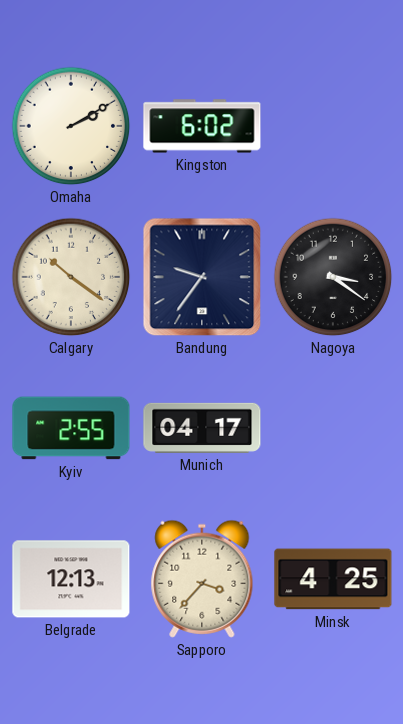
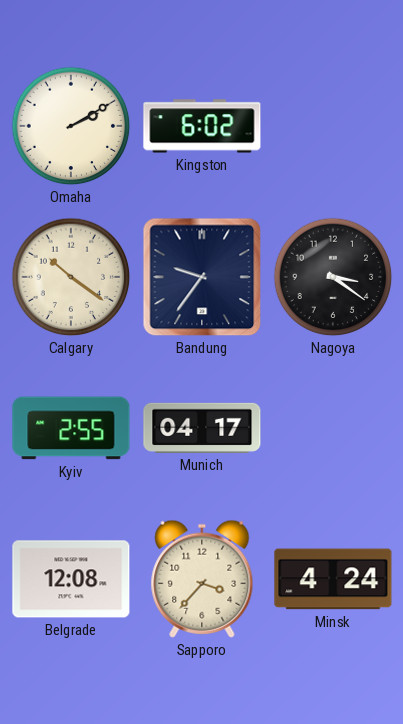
Belgrade: 12:13 -> 12:08 (71, 579)
Minsk: 4:25 -> 4:24 (333, 579)
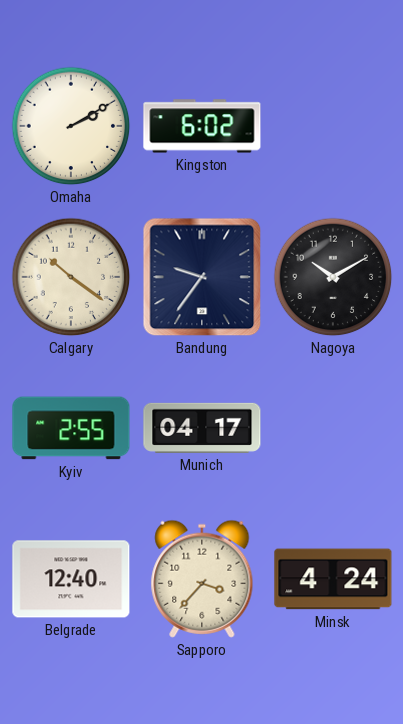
Nagoya: 3:21 -> 10:10 (333, 277)
Belgrade: 12:08 -> 12:40 (71, 579)
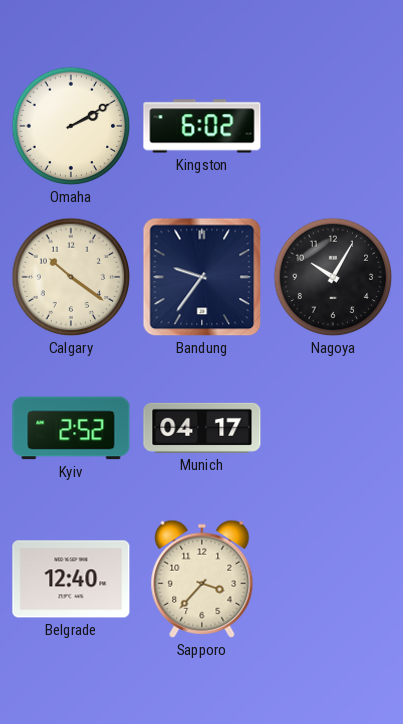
Nagoya: 10:10 -> 10:05 (333, 277)
Kyiv: 2:55 -> 2:52 (71, 428)
Minsk: 4:24 -> none (333, 579)
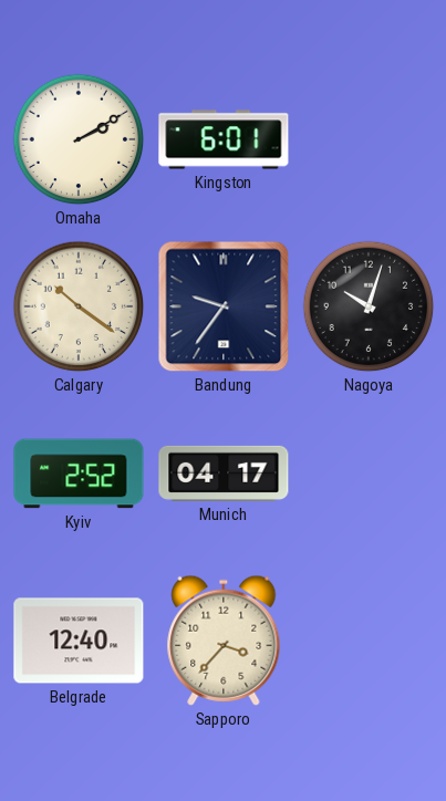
Kingston: 6:02 -> 6:01 (224, 139)
Nagoya: 10:05 -> 10:03 (369, 306)
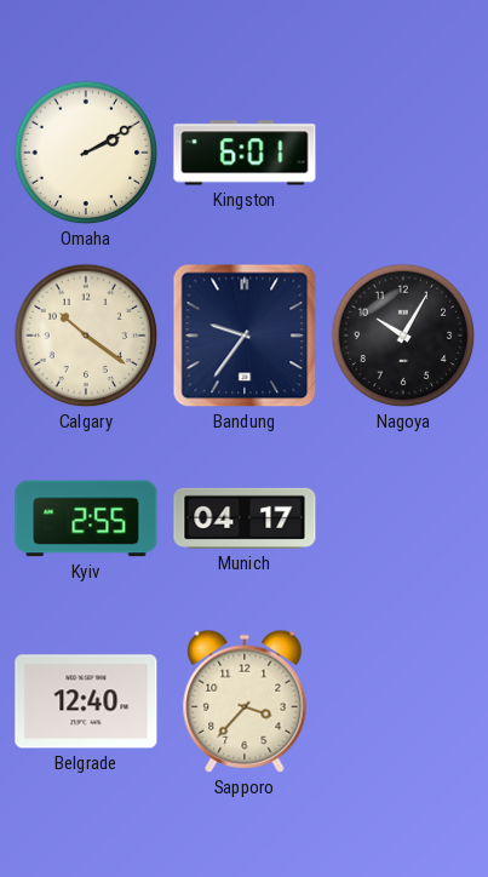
Nagoya: 10:03 -> 10:05 (403, 336)
Kyiv: 2:52 -> 2:55 (86, 518)
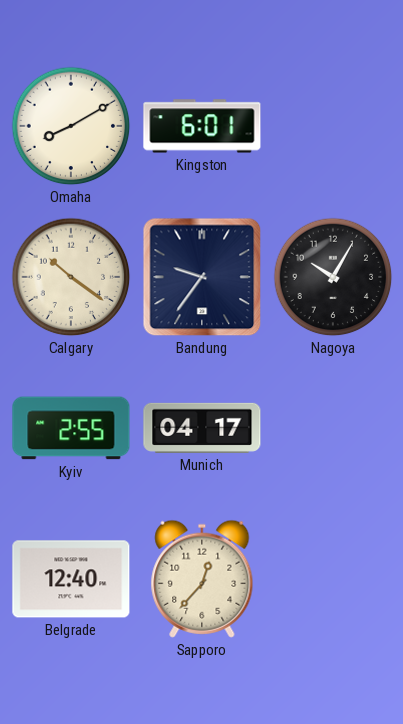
Omaha: 2:10 -> 8:10 (71, 126)
Sapporo: 3:37 -> 12:37 (202, 579)
